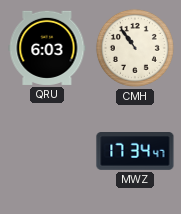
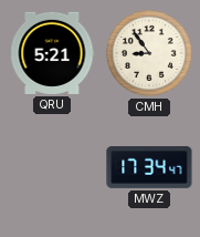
QRU: 6:03 -> 5:21 (52, 53)
CMH: 10:54 -> 8:54 (149, 53)
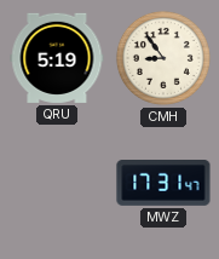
QRU: 5:21 -> 5:19 (57, 58)
MWZ: 17:34 -> 17:31 (163, 184)
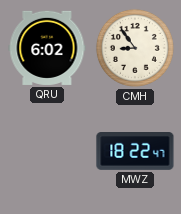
QRU: 5:19 -> 6:02 (47, 48)
MWZ: 17:31 -> 18:22 (135, 152)
